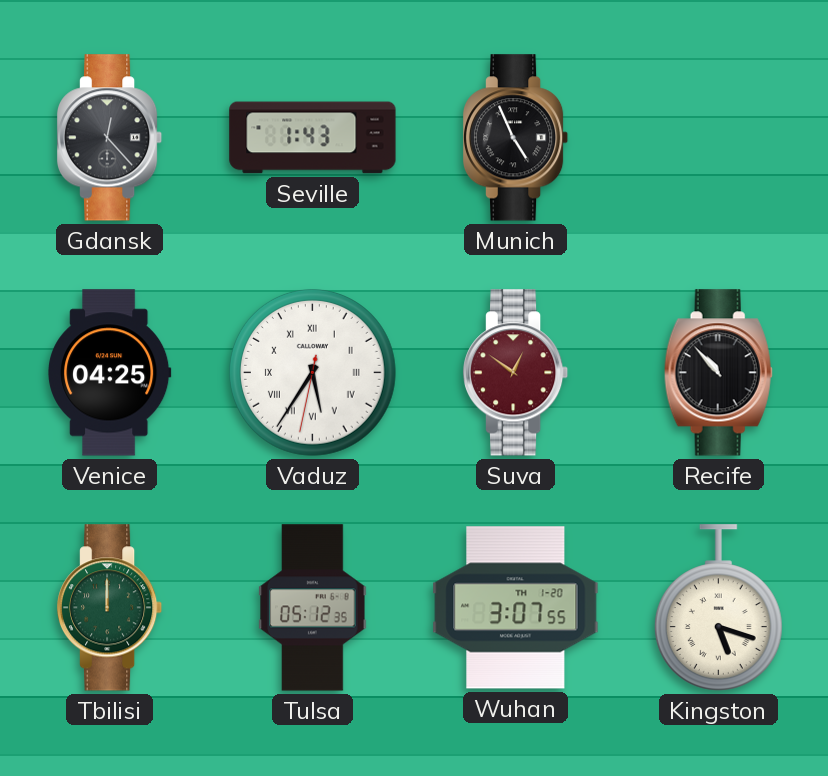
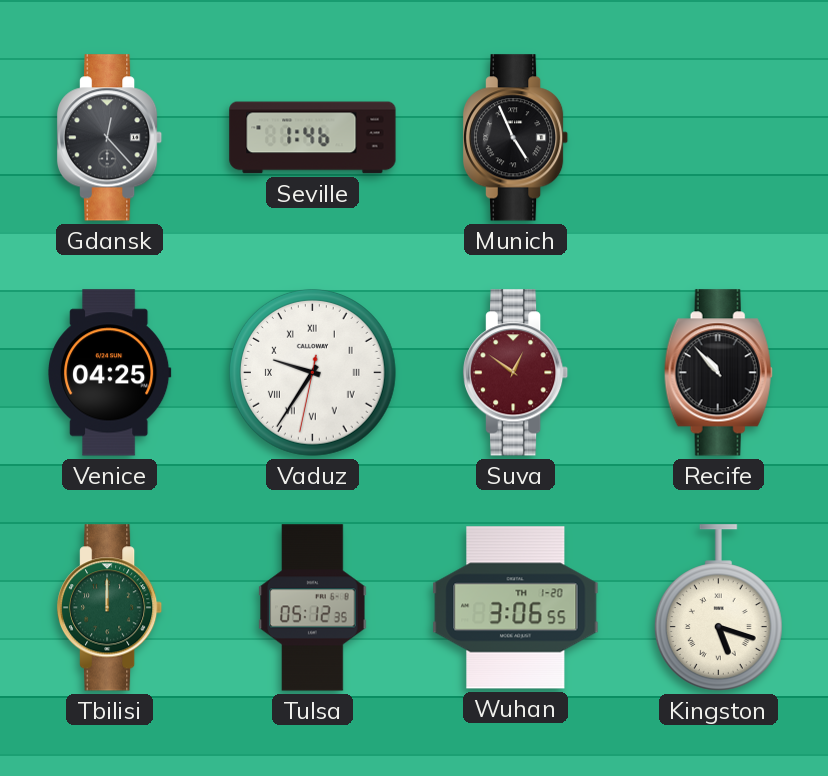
Seville: 1:43 -> 1:46 (313, 138)
Vaduz: 5:35 -> 9:35 (313, 373)
Wuhan: 3:07 -> 3:06 (516, 608)
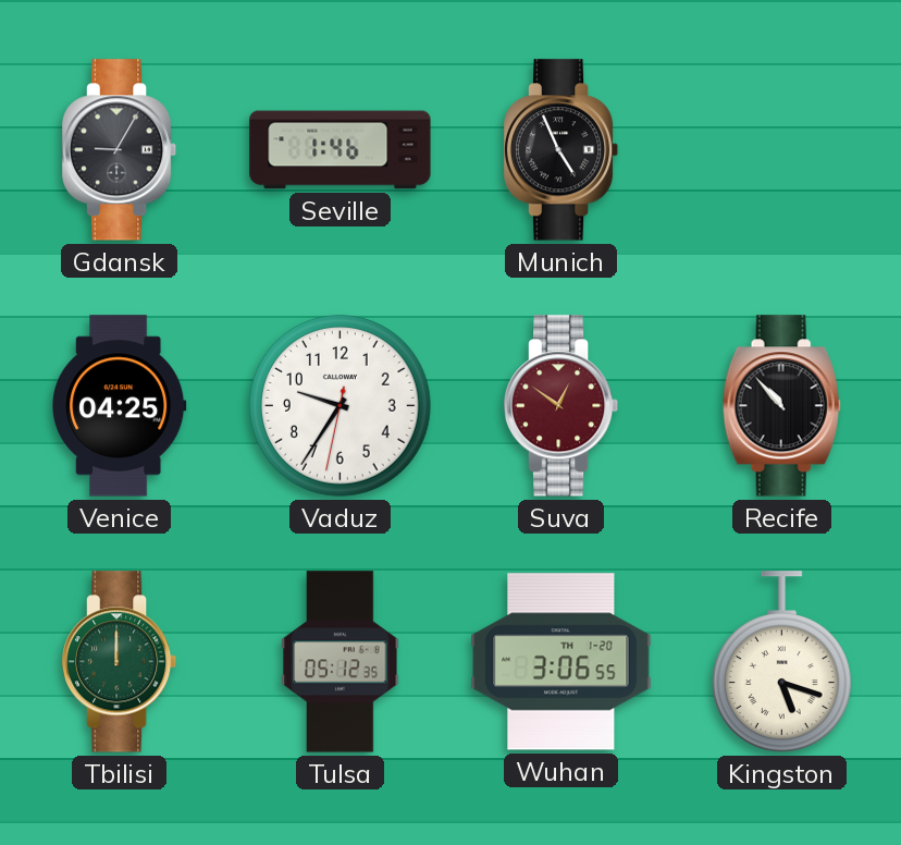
Gdansk: 12:23 -> 9:05 (120, 150)
Vaduz numerals: Roman -> Arabic (341, 406)
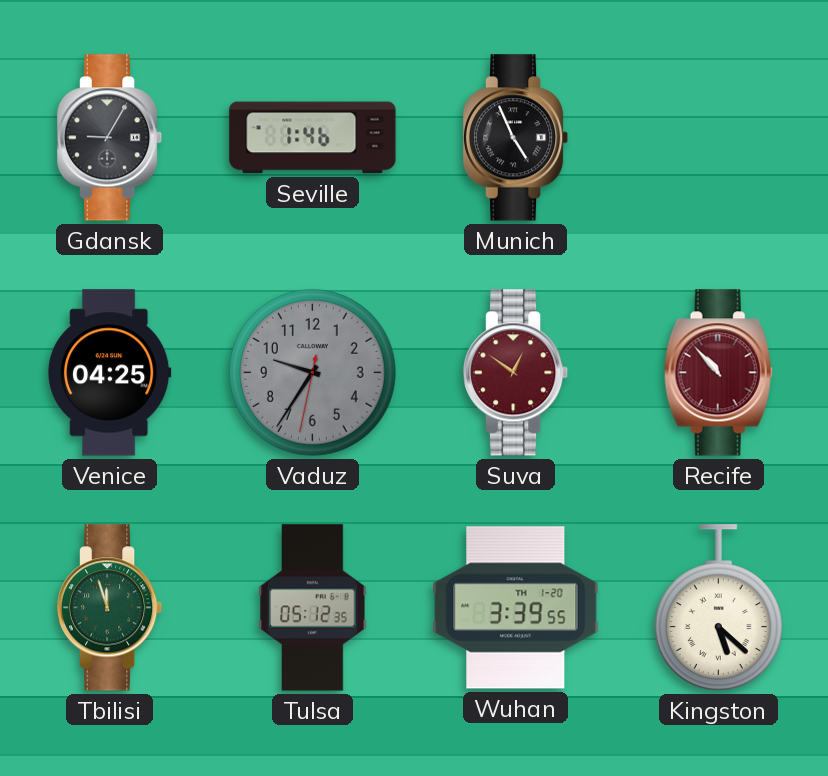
Vaduz dial: white -> grey (313, 373)
Recife dial: black -> burgundy (718, 373)
Tbilisi: 12:00 -> 11:57 (110, 608)
Wuhan: 3:06 -> 3:39 (516, 608)
Kingston: 5:18 -> 5:22 (718, 608)
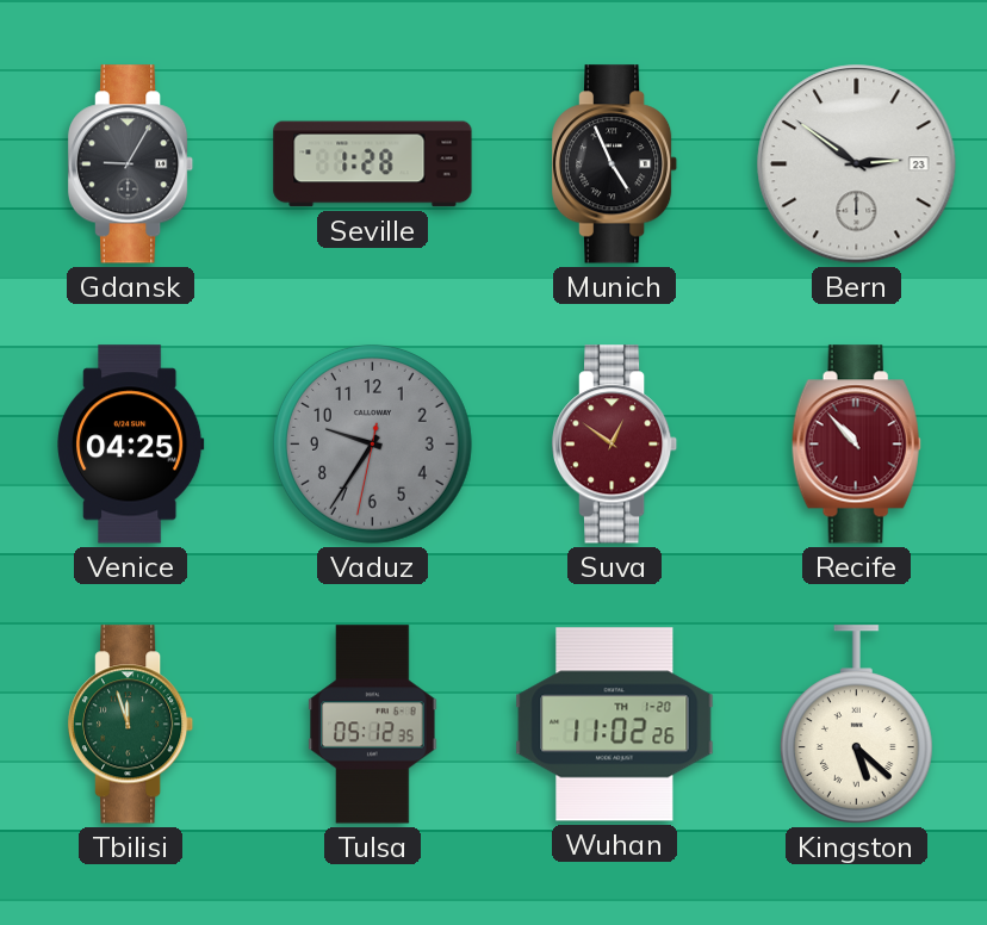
Seville: 1:46 -> 1:28 (373, 164)
Bern: none -> 2:51 (857, 164)
Wuhan: 3:39 -> 11:02 (615, 725)
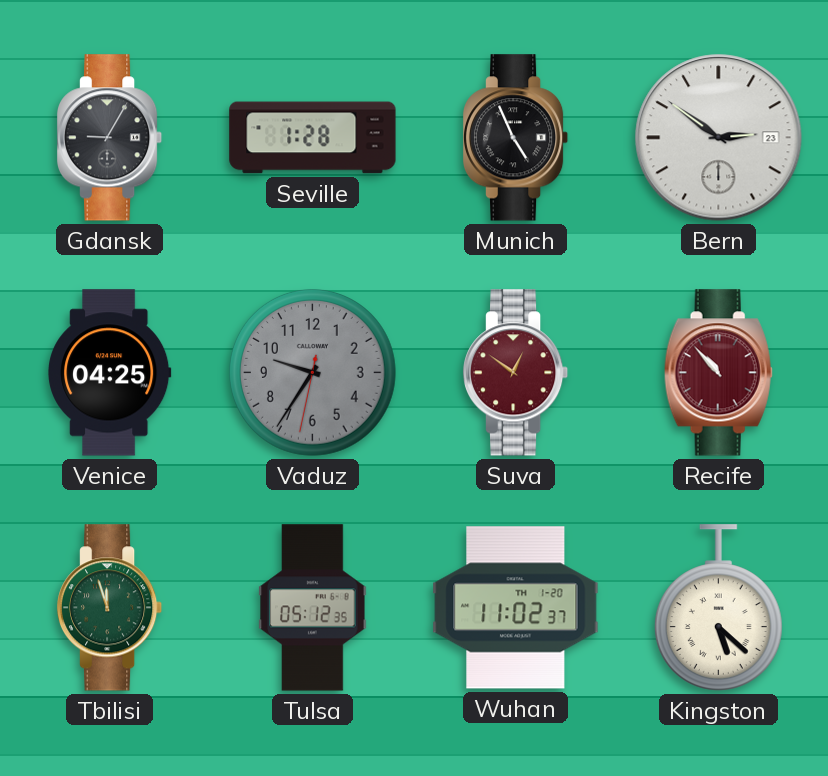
Wuhan: 11:02:26 -> 11:02:37 (516, 608)
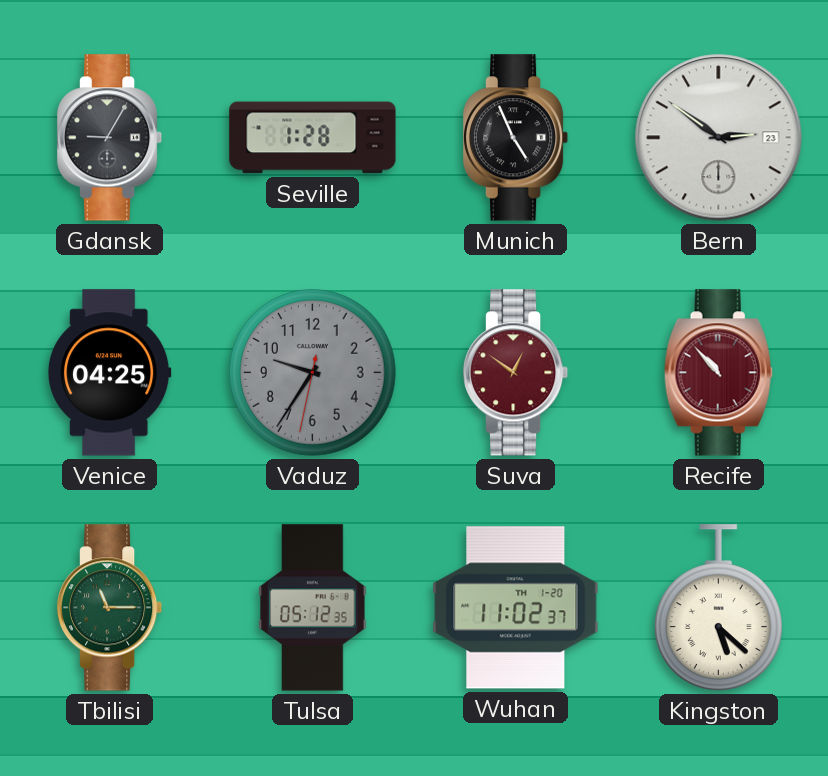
Tbilisi: 11:57 -> 11:15 (110, 608)
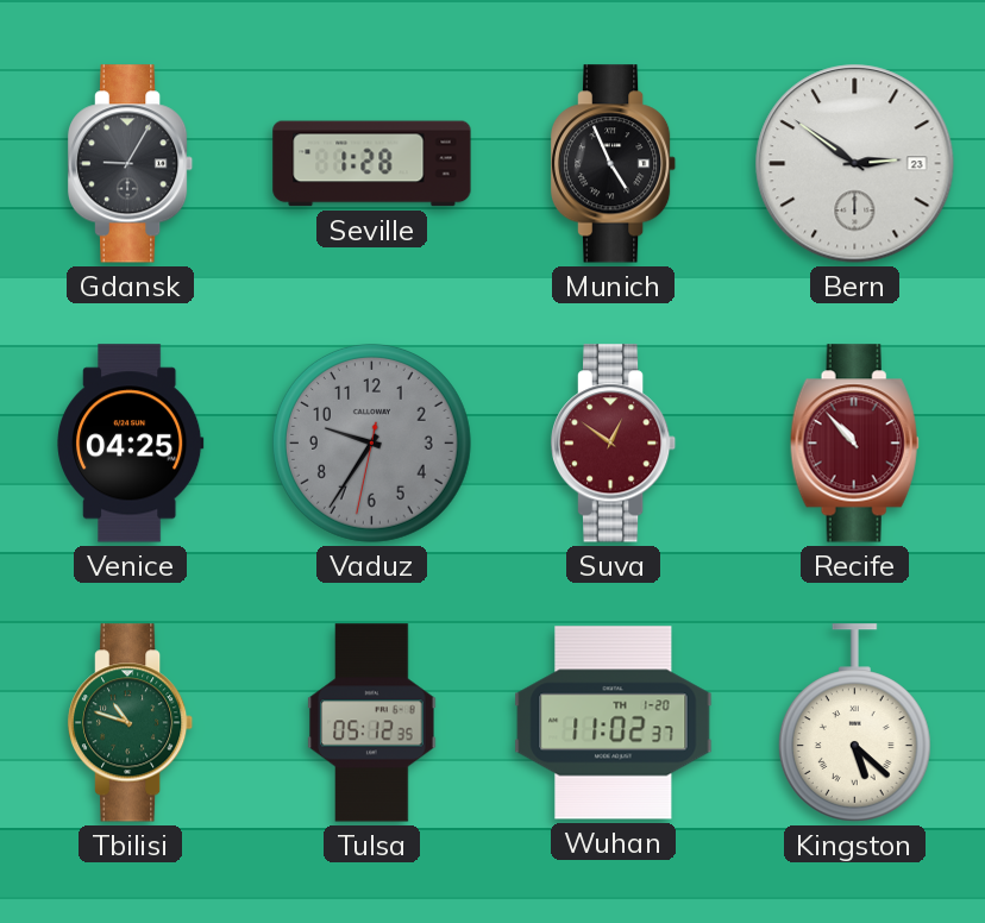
Tbilisi: 11:15 -> 10:48 (131, 723)
